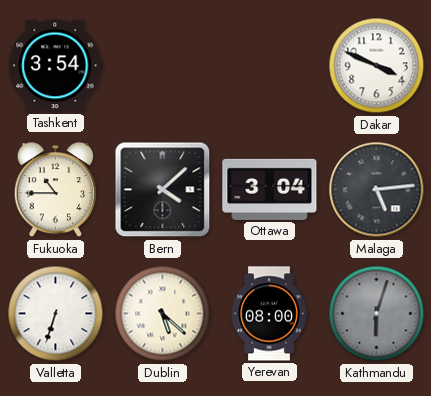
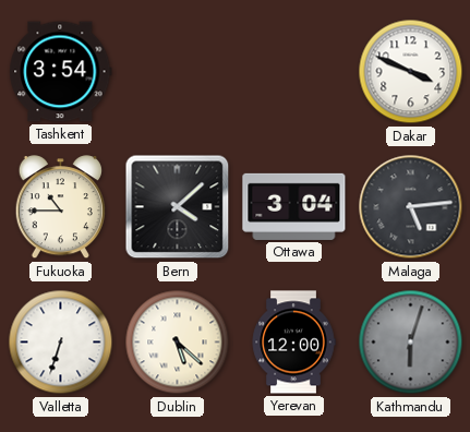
Yerevan: 08:00 -> 12:00 (293, 343)
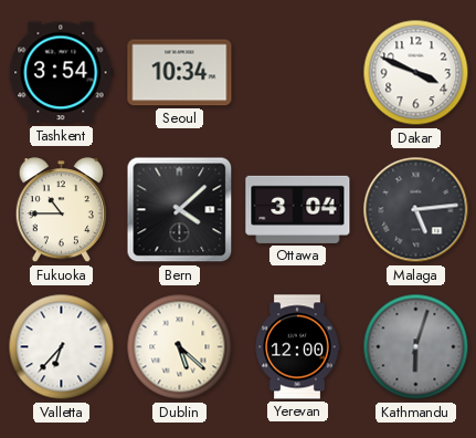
Seoul: none -> 10:34 (180, 73)
Valletta: 6:33 -> 6:37 (62, 347)
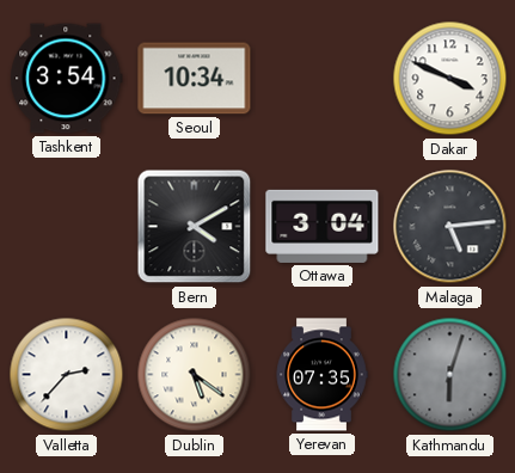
Fukuoka: 10:45 -> none (61, 210)
Bern: 4:08 -> 4:10 (195, 227)
Valletta: 6:37 -> 2:37 (67, 375)
Dublin: 5:22 -> 5:21 (195, 375)
Yerevan: 12:00 -> 07:35 (321, 375)
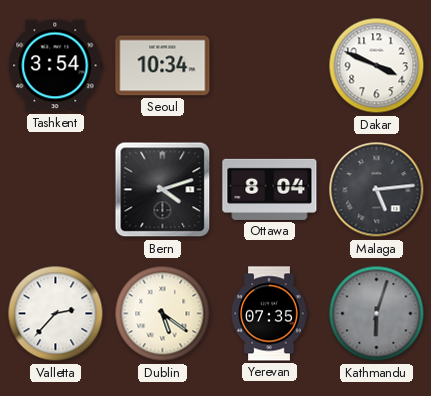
Bern: 4:10 -> 4:12 (163, 190)
Ottawa: 3:04 -> 8:04 (270, 189)
